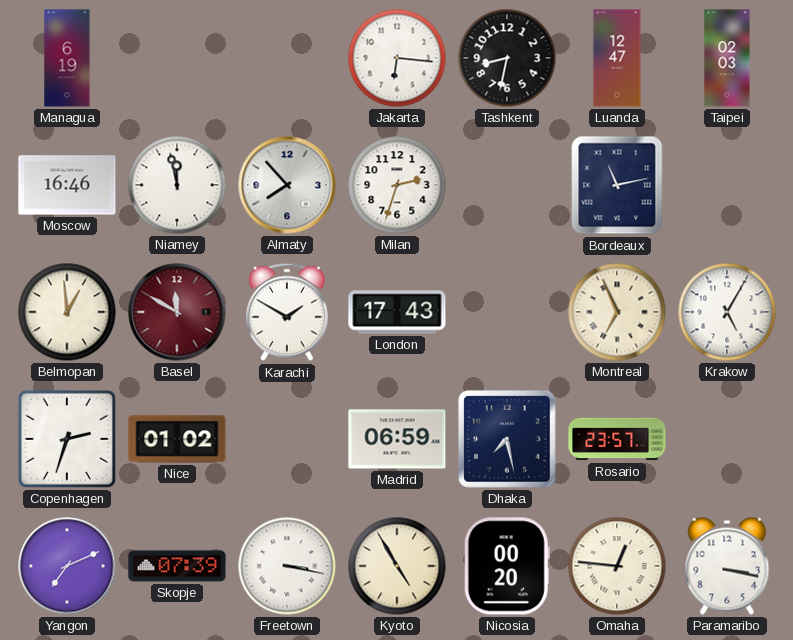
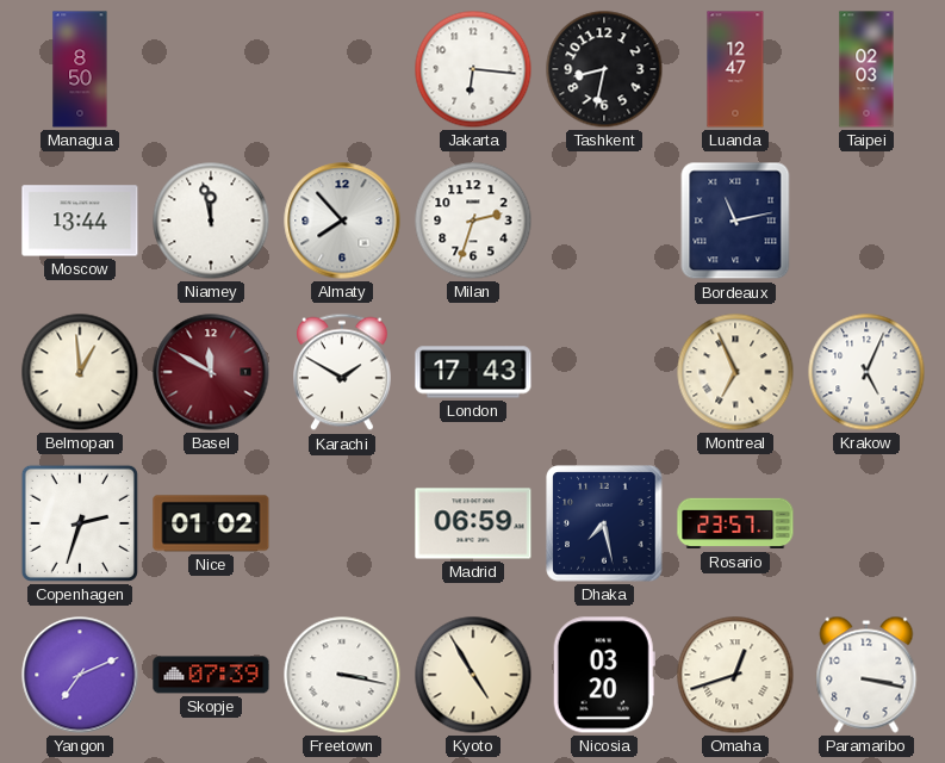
Managua: 6:19 -> 8:50 (80, 69)
Moscow: 16:46 -> 13:44 (80, 221)
Krakow: 5:05 -> 5:04 (866, 372)
Nicosia: 00:20 -> 03:20 (604, 675)
Omaha: 12:46 -> 12:42 (735, 675)
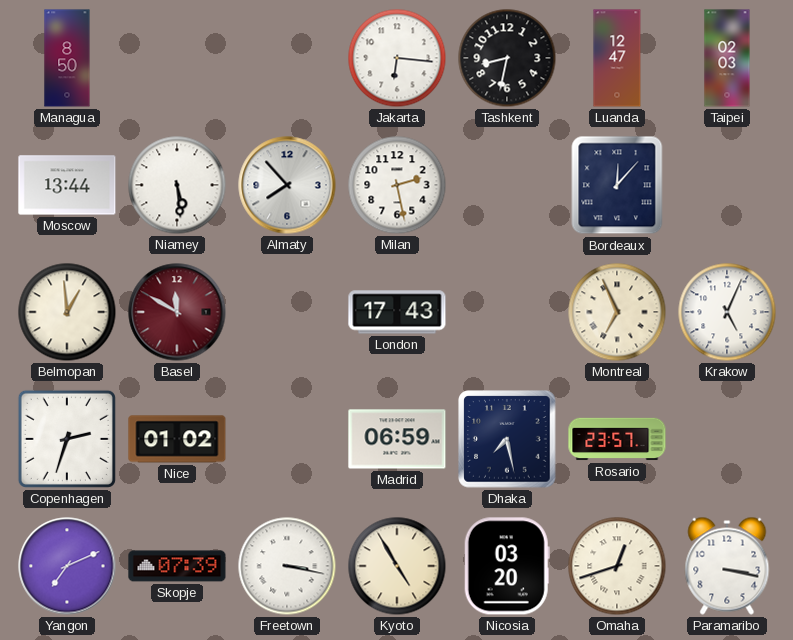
Niamey: 11:58 -> 5:29 (177, 185)
Milan: 2:33 -> 2:28 (397, 185)
Bordeaux: 11:13 -> 12:07 (617, 185)
Karachi: 1:50 -> none (343, 372)
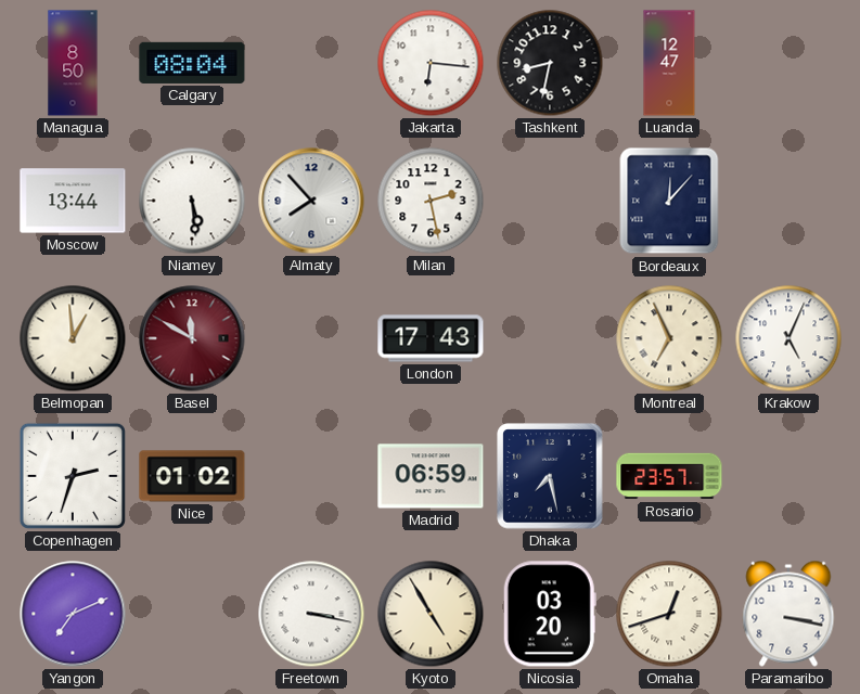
Calgary: none -> 08:04 (192, 63)
Taipei: 02:03 -> none (727, 58)
Skopje: 07:39 -> none (177, 566)
